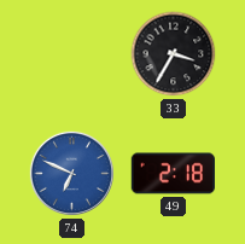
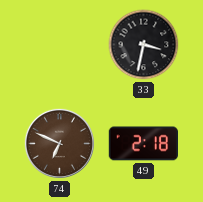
33: 3:35 -> 3:32 (144, 45)
74 dial: blue -> brown (59, 143)
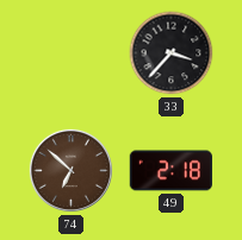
33: 3:32 -> 3:37 (172, 53)
74: 6:49 -> 6:52 (70, 170)
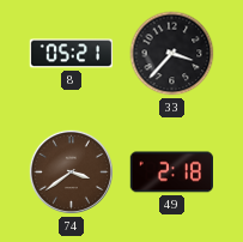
8: none -> 05:21 (72, 54)
74: 6:52 -> 3:39 (71, 171)
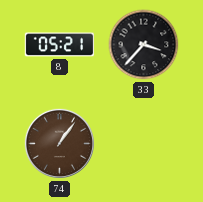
74: 3:39 -> 1:06 (59, 143)
49: 2:18 -> none (172, 173)
